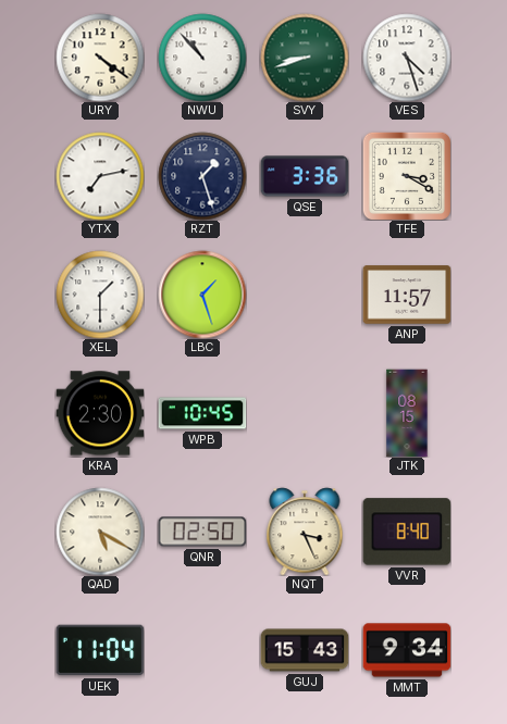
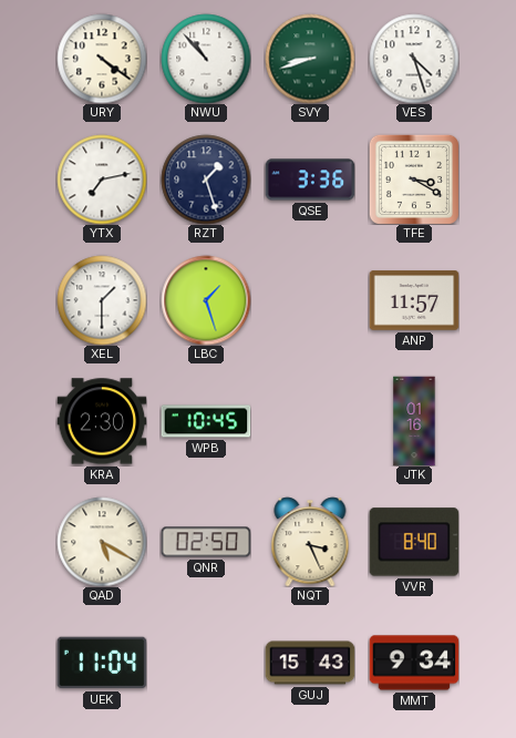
JTK: 08:15 -> 01:16 (414, 421)
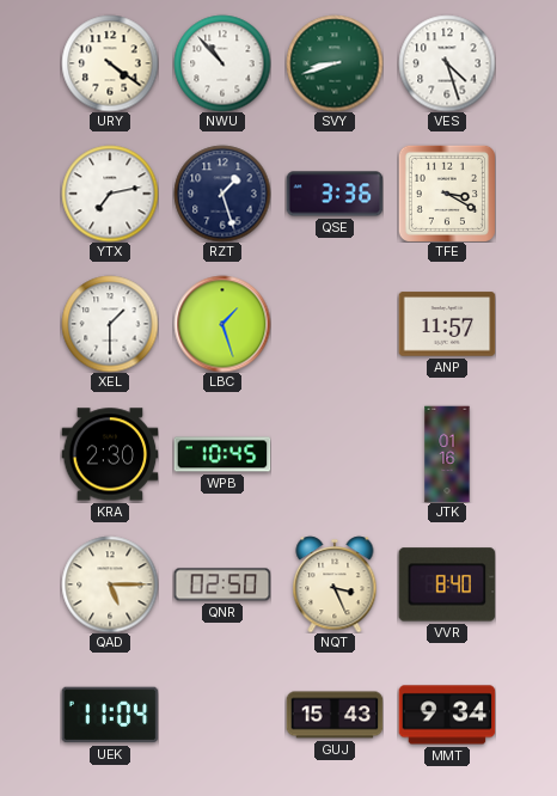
QAD: 5:20 -> 5:15 (110, 584)
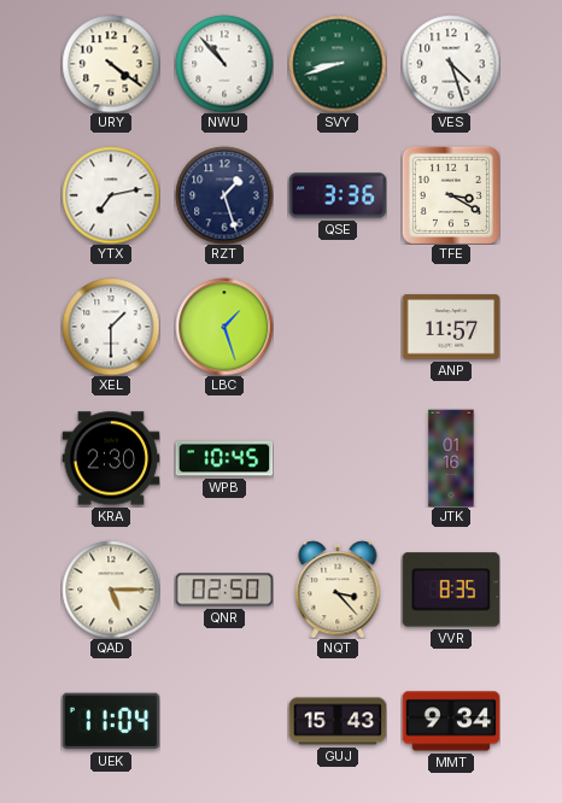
NQT: 3:26 -> 3:23 (338, 590)
VVR: 8:40 -> 8:35 (451, 590)
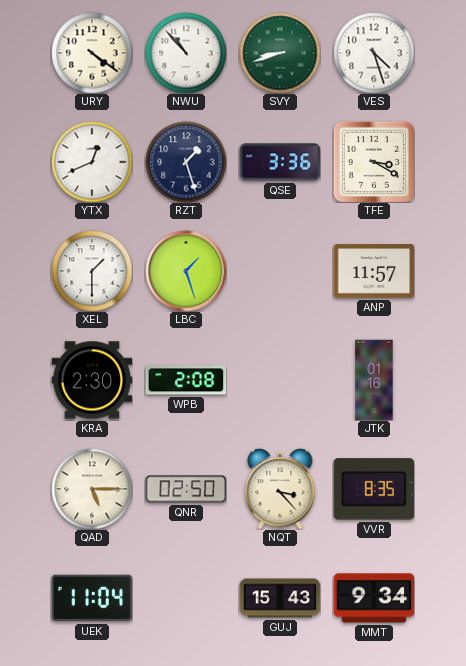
YTX: 7:13 -> 12:41 (92, 162)
WPB: 10:45 -> 2:08 (186, 380)
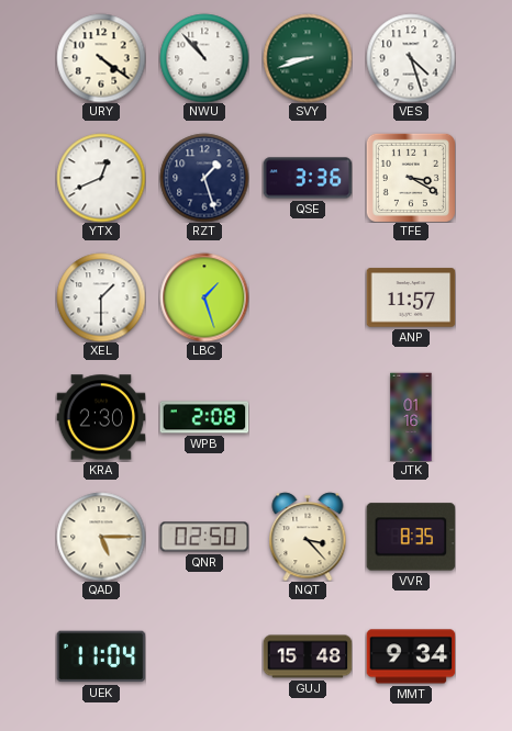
GUJ: 15:43 -> 15:48 (308, 656)
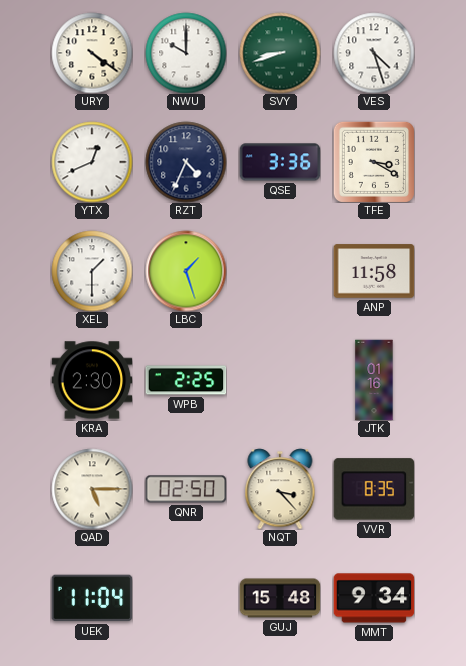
NWU: 10:53 -> 10:00 (186, 53)
RZT: 1:27 -> 4:34 (186, 162)
ANP: 11:57 -> 11:58 (374, 271)
WPB: 2:08 -> 2:25 (186, 380)
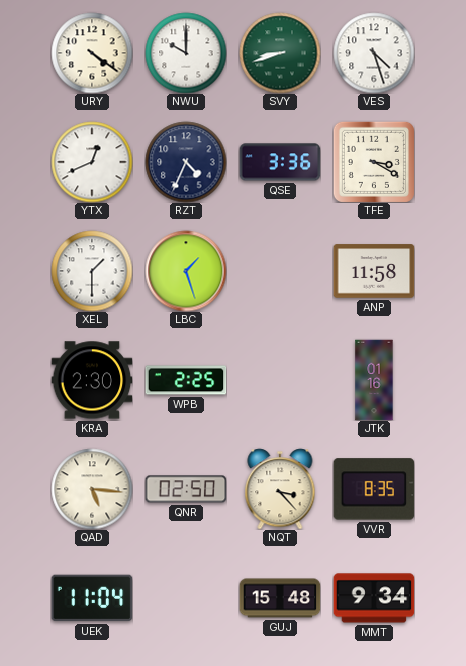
QAD: 5:15 -> 5:16 (92, 489)
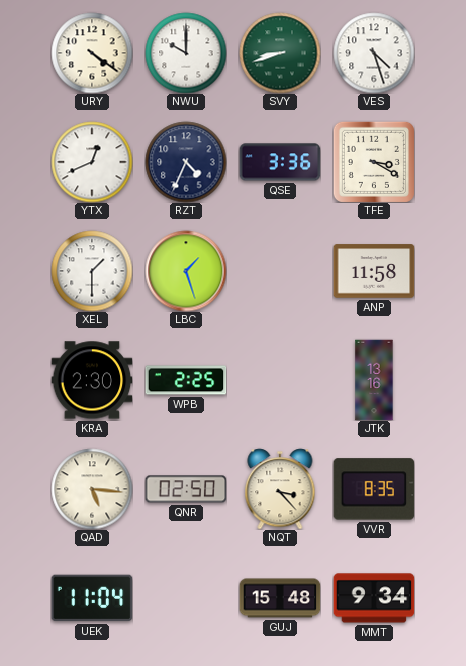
JTK: 01:16 -> 13:16 (374, 380)
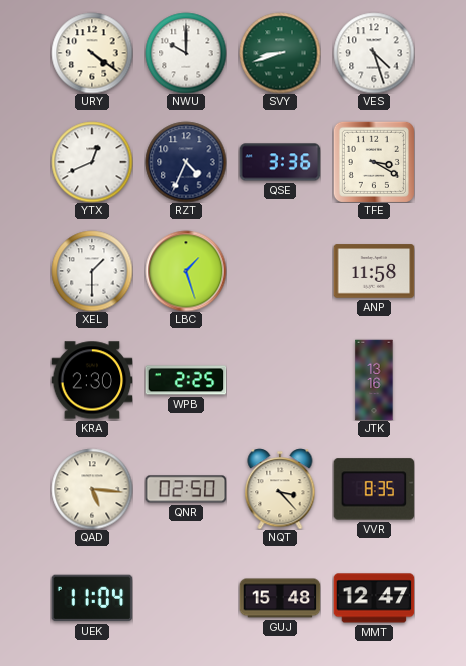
MMT: 9:34 -> 12:47 (374, 598)
